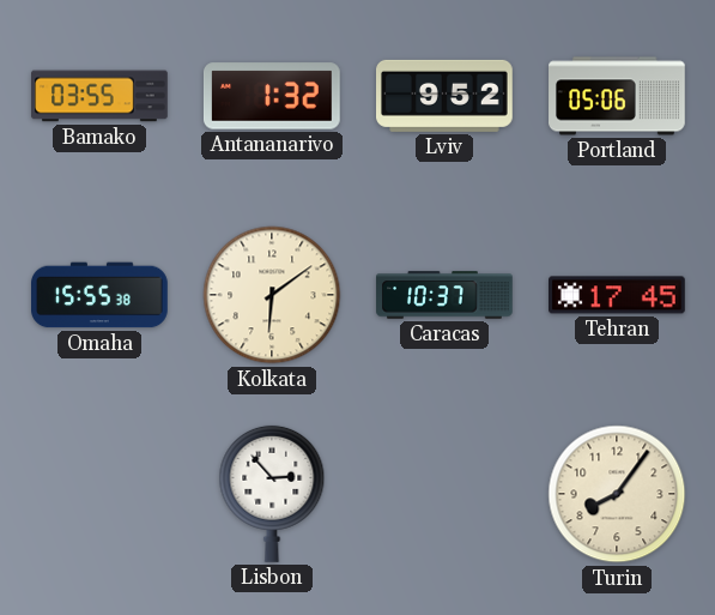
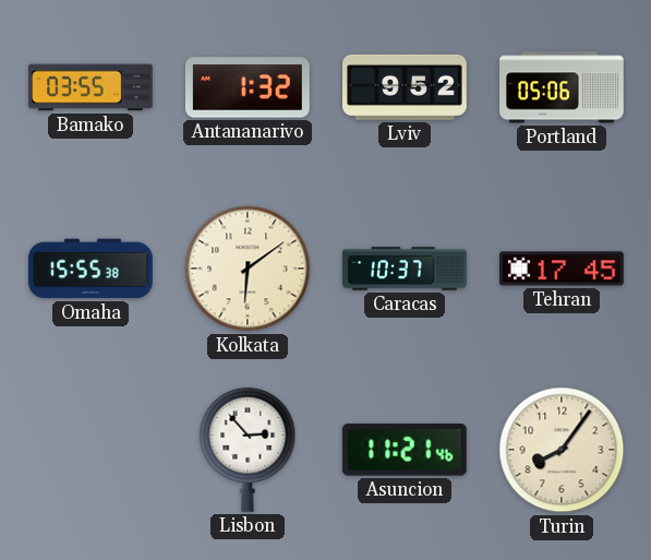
Asuncion: none -> 11:21 (405, 450)
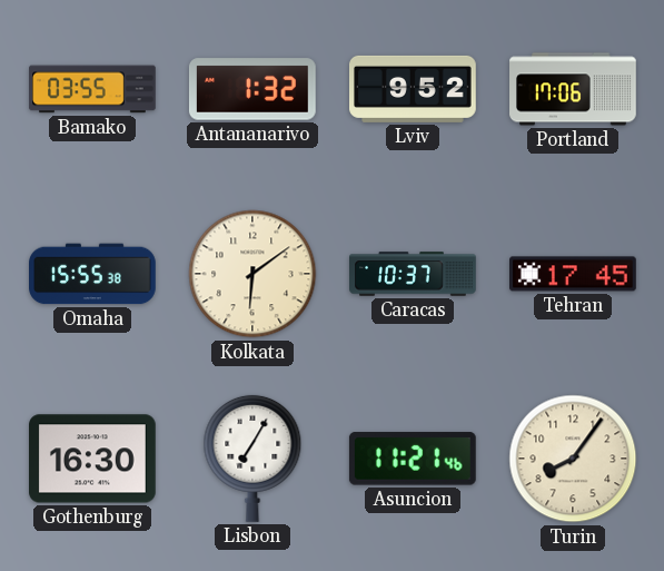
Portland: 05:06 -> 17:06 (573, 89)
Gothenburg: none -> 16:30 (93, 459)
Lisbon: 2:53 -> 7:05 (252, 459)
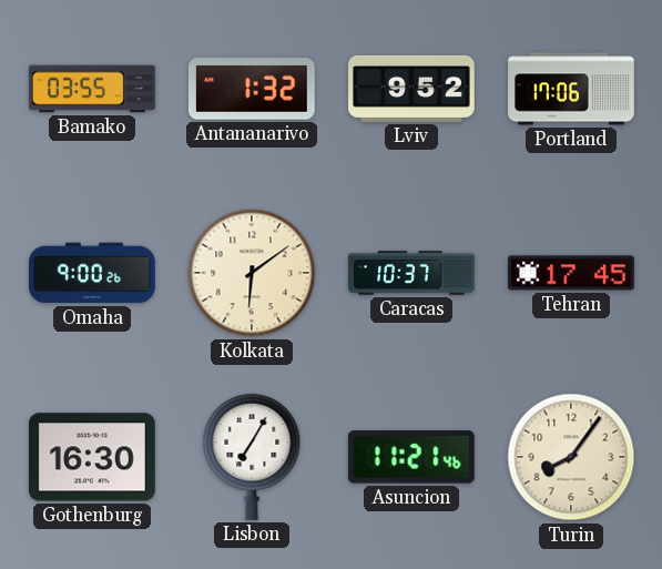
Omaha: 15:55 -> 9:00 (92, 273)
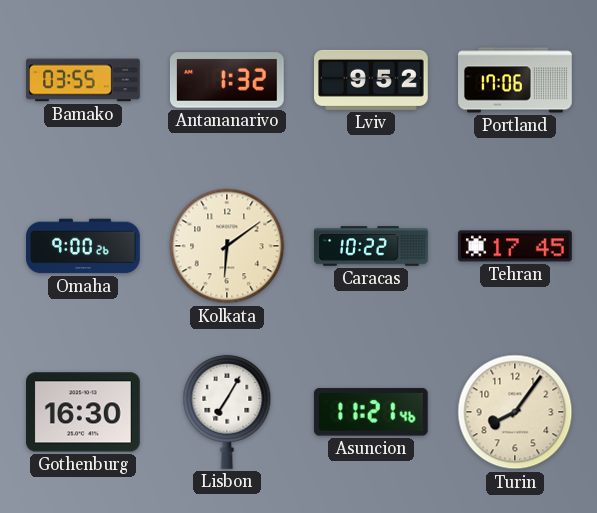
Caracas: 10:37 -> 10:22 (371, 246)
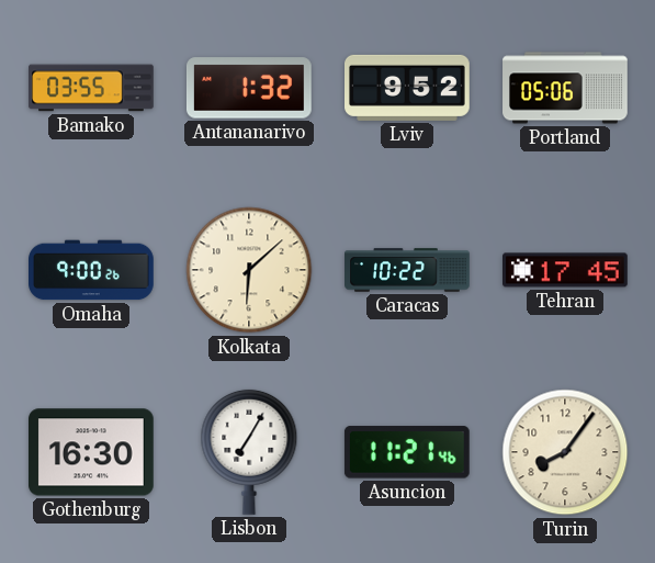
Portland: 17:06 -> 05:06 (565, 88)
Kolkata: 6:09 -> 6:08 (249, 270)
